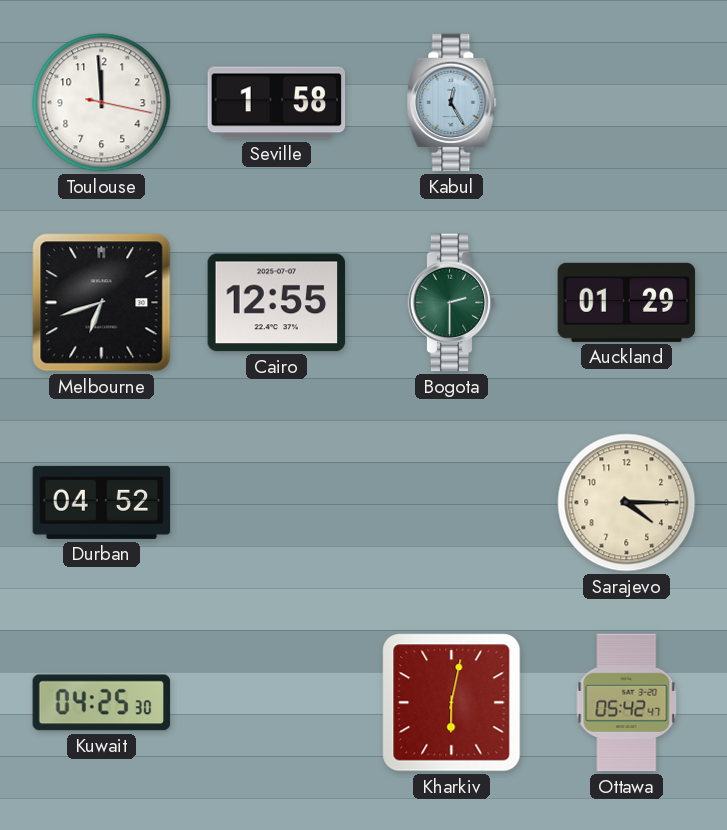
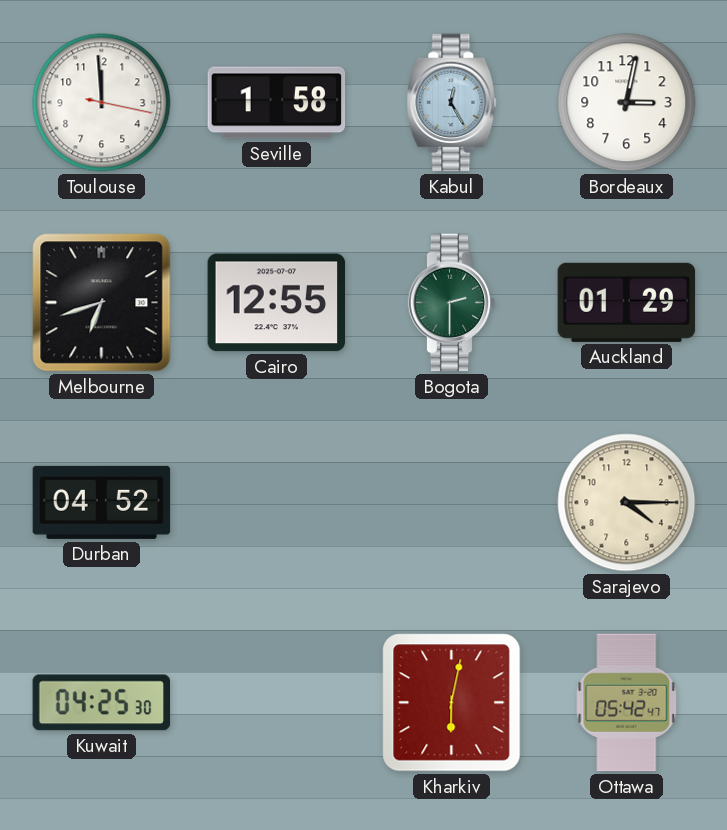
Bordeaux: none -> 3:02 (627, 103)
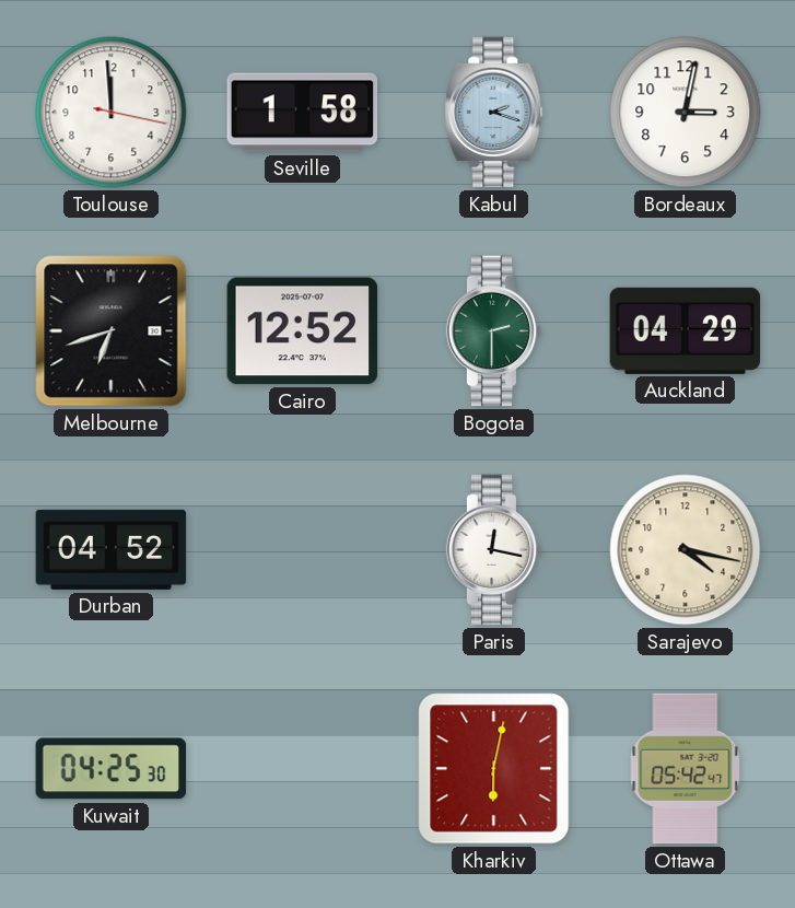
Kabul: 12:25 -> 2:18 (494, 113)
Cairo: 12:55 -> 12:52 (303, 331)
Auckland: 01:29 -> 04:29 (686, 330)
Paris: none -> 12:17 (494, 550)
Sarajevo: 4:15 -> 4:17 (686, 550)
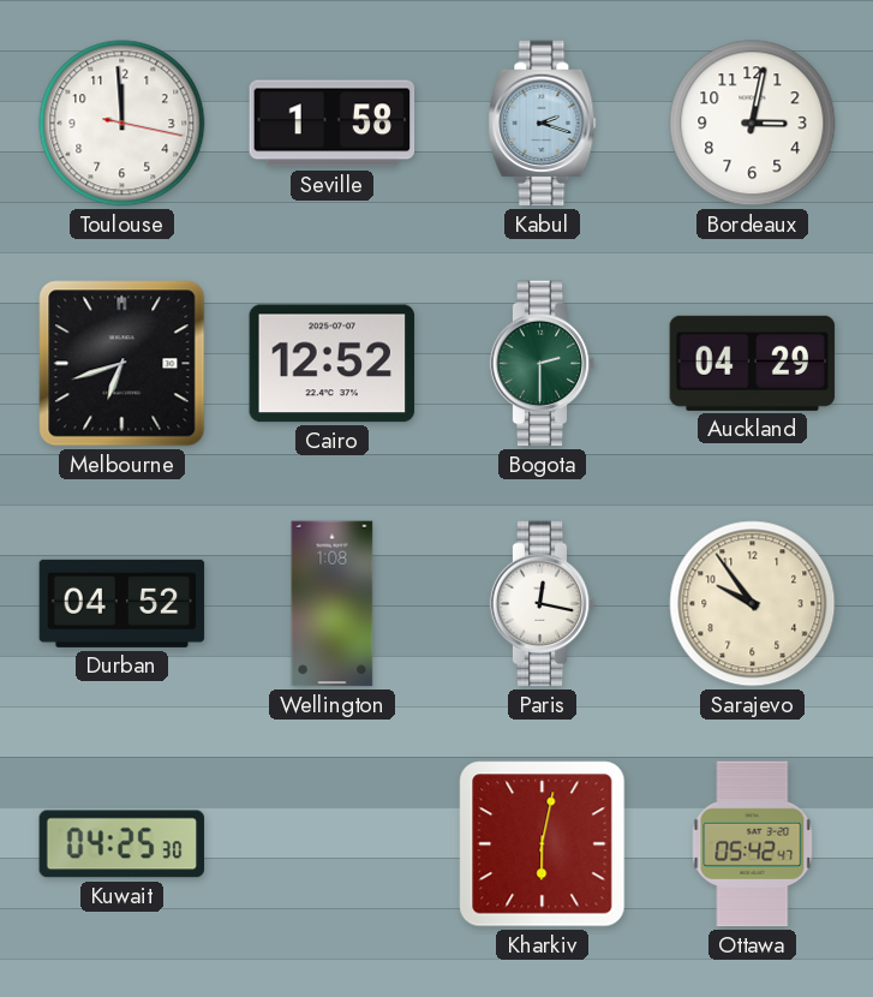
Wellington: none -> 1:08 (333, 604)
Sarajevo: 4:17 -> 9:54 (753, 604)
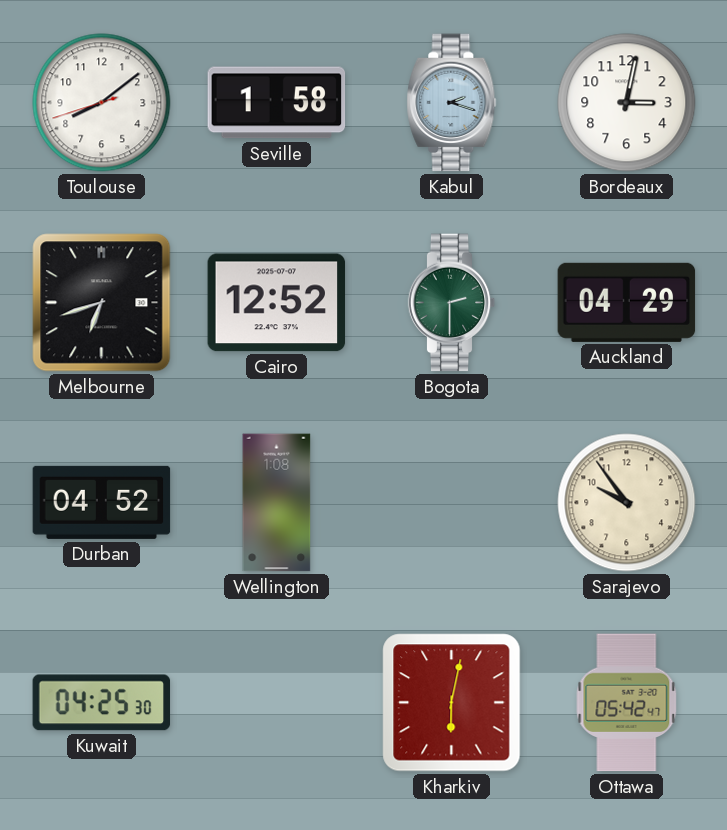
Toulouse: 11:59 -> 8:08 (102, 103)
Paris: 12:17 -> none (543, 604)
